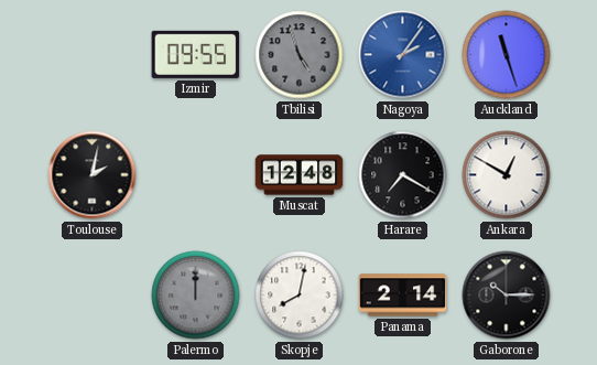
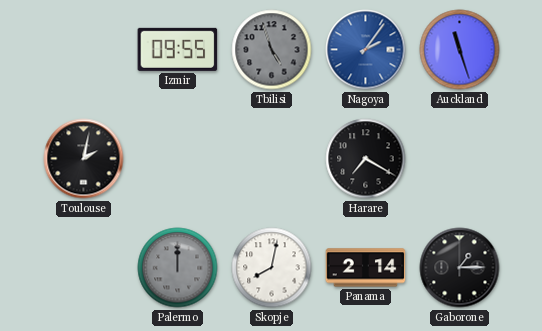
Muscat: 12:48 -> none (300, 175)
Ankara: 12:50 -> none (507, 175)
Gaborone: 10:15 -> 1:15 (460, 268)
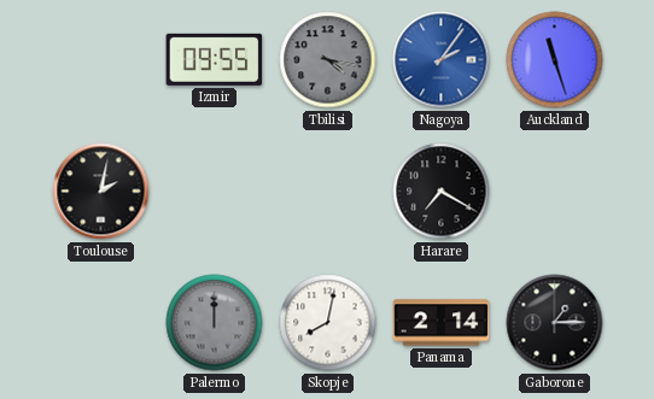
Tbilisi: 4:57 -> 4:17 (328, 60)
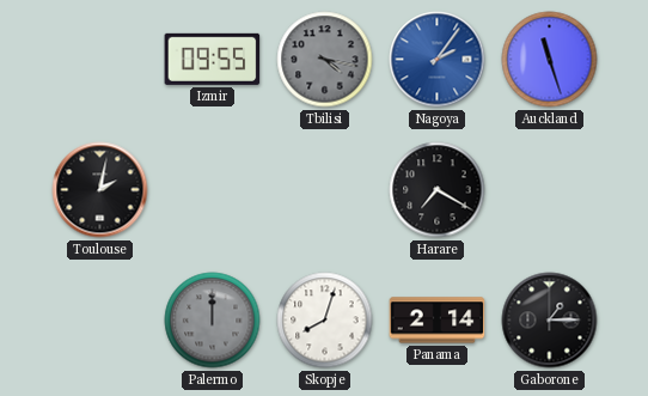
Skopje: 8:02 -> 8:03 (325, 321)
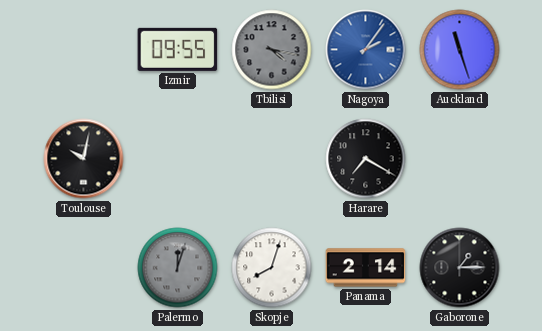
Toulouse: 2:02 -> 10:02 (84, 159)
Palermo: 12:00 -> 12:03 (178, 268)
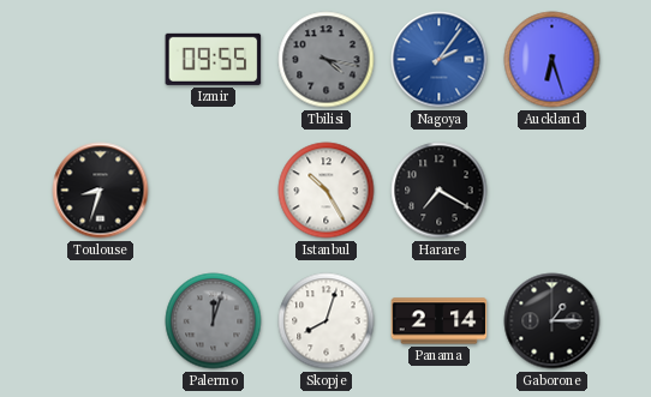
Auckland: 11:27 -> 6:27 (553, 60)
Toulouse: 10:02 -> 8:33 (101, 191)
Istanbul: none -> 10:25 (327, 191)
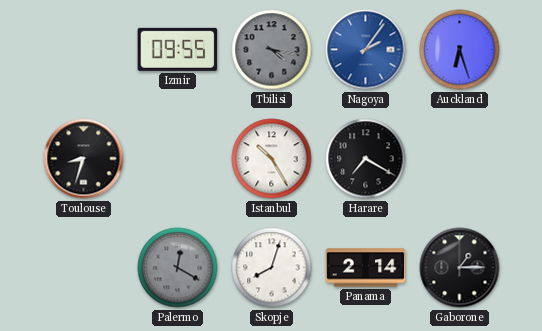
Palermo: 12:03 -> 12:20 (178, 268)
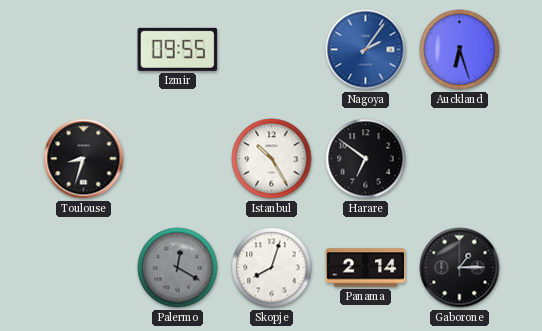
Tbilisi: 4:17 -> none (272, 50)
Harare: 7:20 -> 6:51 (366, 159)
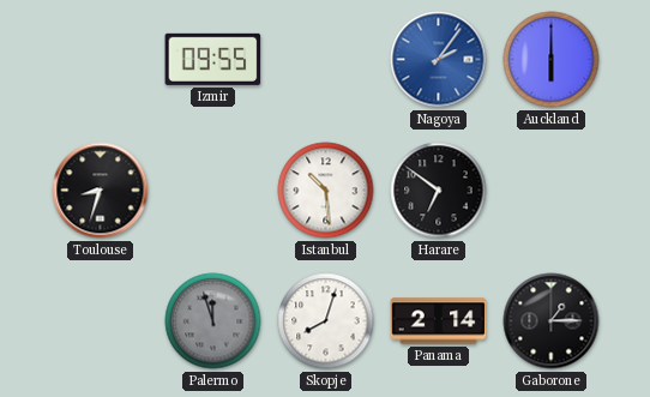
Auckland: 6:27 -> 6:00 (552, 60)
Istanbul: 10:25 -> 10:29 (326, 191)
Palermo: 12:20 -> 11:57 (213, 321)
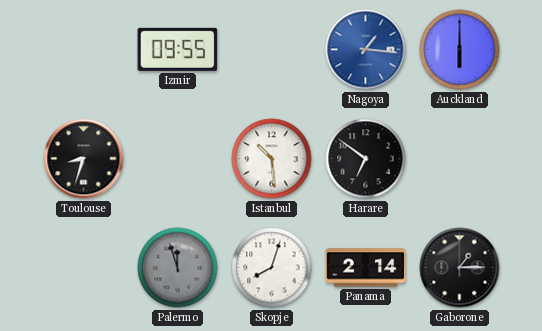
Nagoya: 2:06 -> 1:16 (366, 50)
